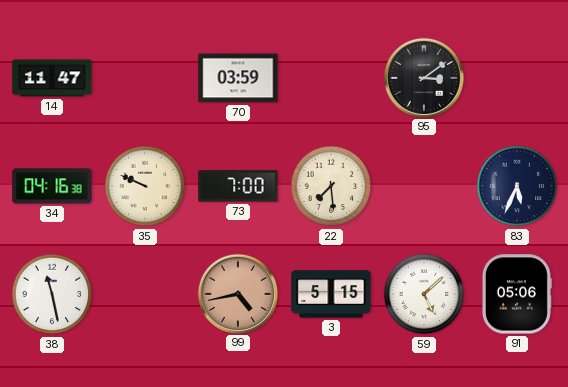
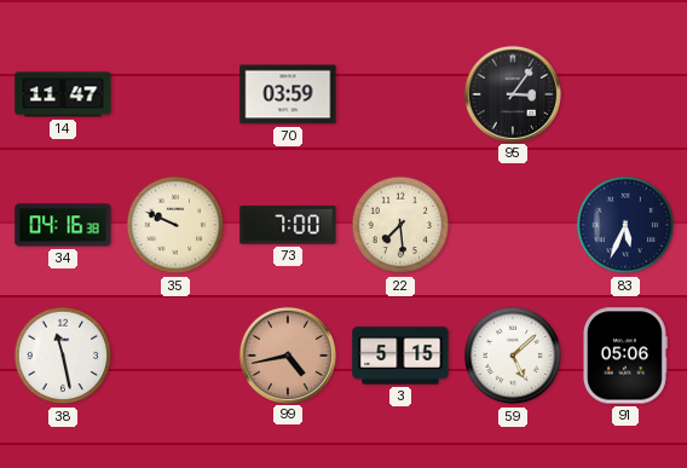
95: 3:09 -> 3:06 (512, 93)
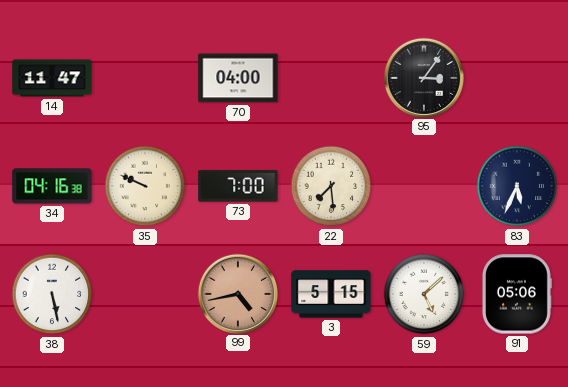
70: 03:59 -> 04:00 (238, 78)
38: 11:28 -> 5:28 (52, 294)
